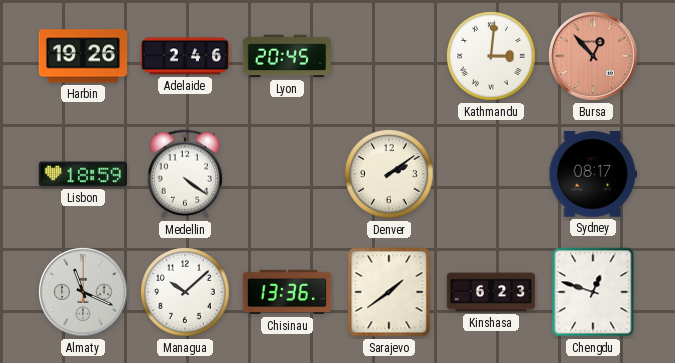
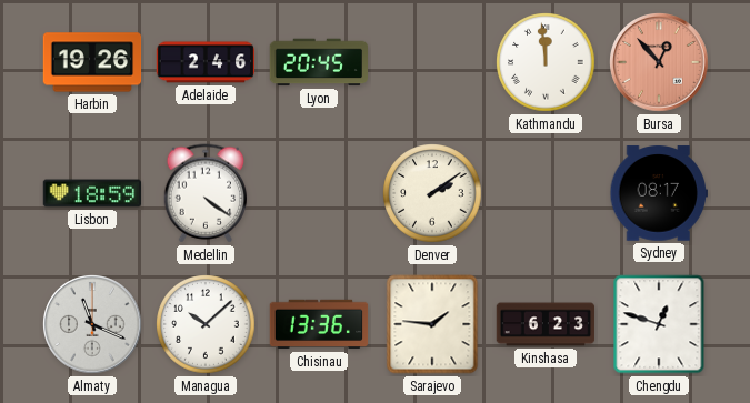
Kathmandu: 3:01 -> 11:59 (546, 62)
Sarajevo: 1:39 -> 1:46 (432, 324)
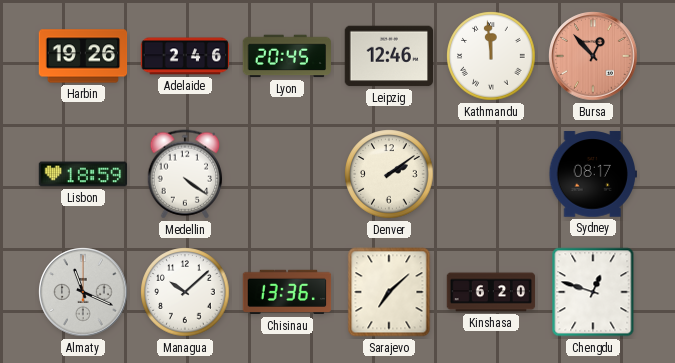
Leipzig: none -> 12:46 (388, 56)
Sarajevo: 1:46 -> 7:08 (389, 292)
Kinshasa: 6:23 -> 6:20 (491, 292)
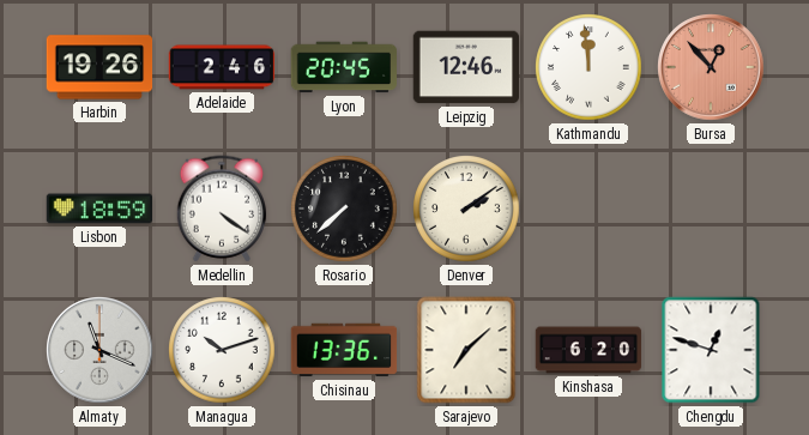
Rosario: none -> 7:38 (344, 209)
Sydney: 08:17 -> none (592, 174)
Managua: 10:08 -> 10:12 (222, 350)
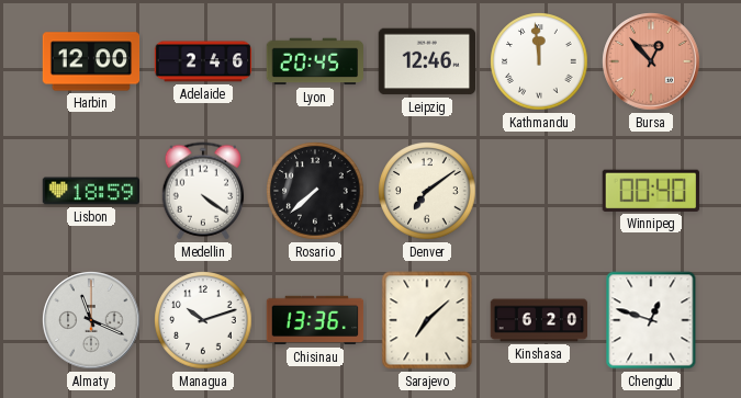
Harbin: 19:26 -> 12:00 (91, 61)
Denver: 2:09 -> 7:09 (427, 191)
Winnipeg: none -> 00:40 (651, 191)
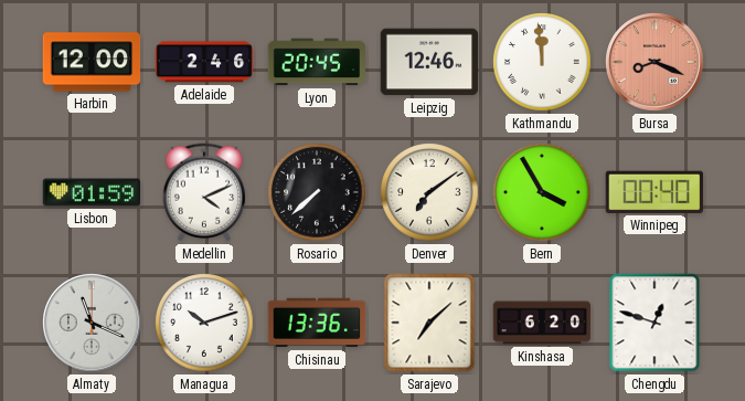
Bursa: 12:53 -> 8:19 (654, 62)
Lisbon: 18:59 -> 01:59 (92, 192)
Medellin: 4:21 -> 4:11 (204, 192)
Bern: none -> 3:55 (542, 192)
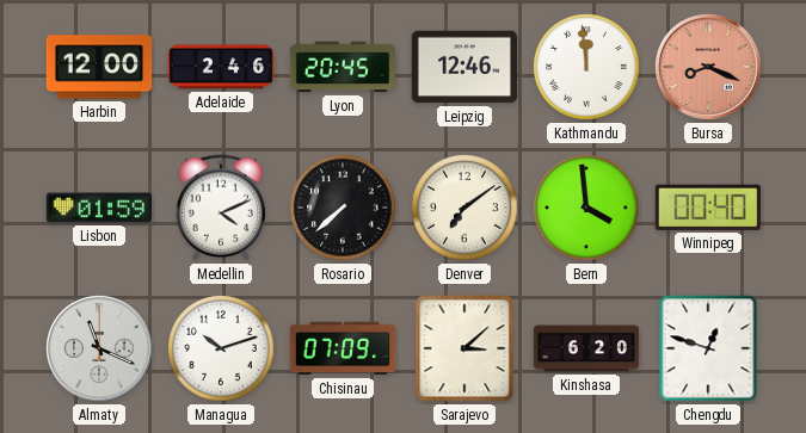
Bern: 3:55 -> 3:59 (586, 208)
Chisinau: 13:36 -> 07:09 (343, 348)
Sarajevo: 7:08 -> 3:08 (464, 348)
